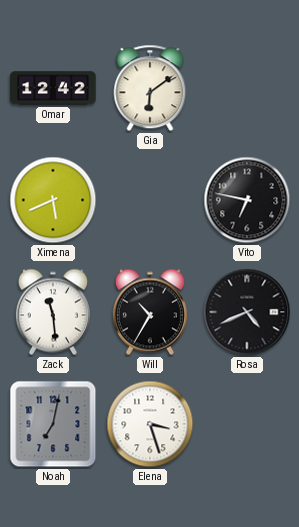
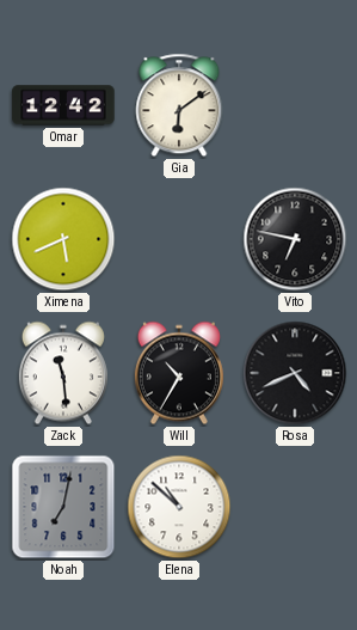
Elena: 3:27 -> 10:52 (179, 507)
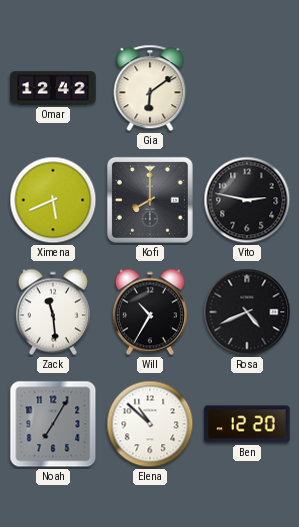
Kofi: none -> 8:00 (150, 200)
Vito: 6:47 -> 2:47 (247, 200)
Noah: 7:02 -> 7:05 (53, 424)
Ben: none -> 12:20 (247, 424)
